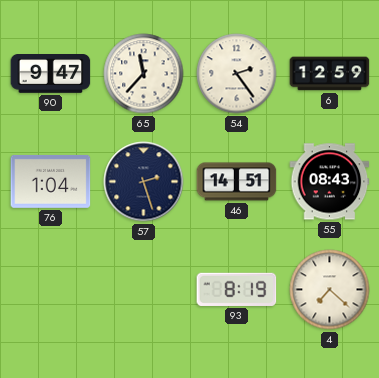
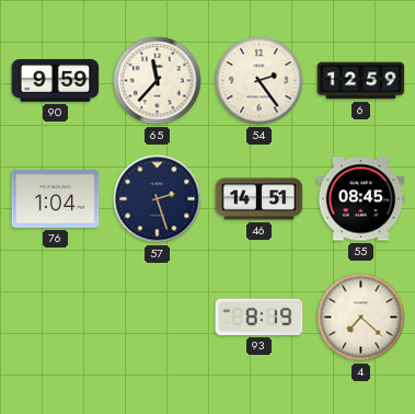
90: 9:47 -> 9:59 (56, 81)
55: 08:43 -> 08:45 (361, 199)
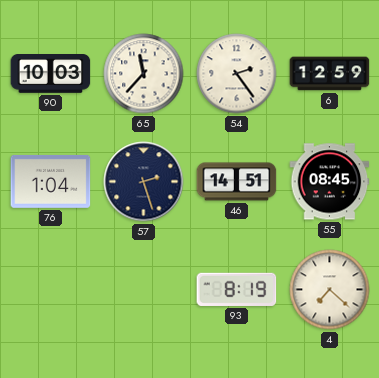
90: 9:59 -> 10:03 (51, 74)
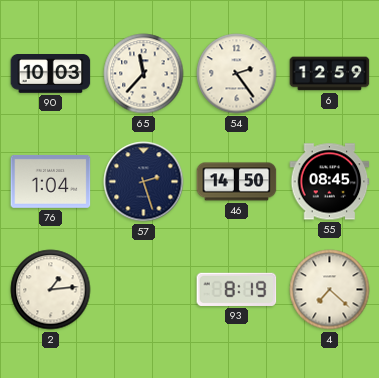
46: 14:51 -> 14:50 (237, 182)
2: none -> 1:14 (51, 290)
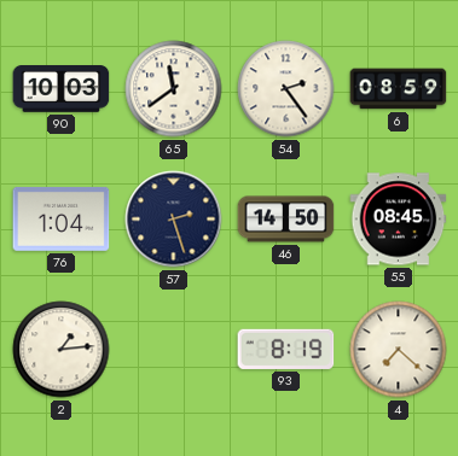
65: 11:37 -> 11:39 (174, 89)
6: 12:59 -> 08:59 (399, 89)
